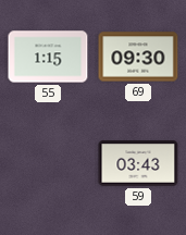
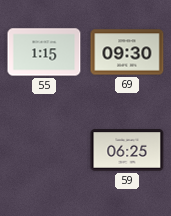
59: 03:43 -> 06:25 (127, 150)
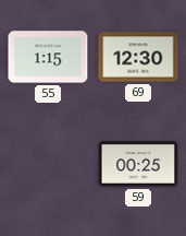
69: 09:30 -> 12:30 (138, 57)
59: 06:25 -> 00:25 (138, 164)
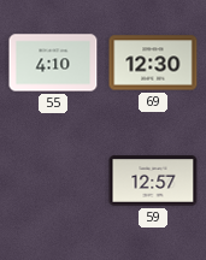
55: 1:15 -> 4:10 (53, 63)
59: 00:25 -> 12:57 (153, 181)
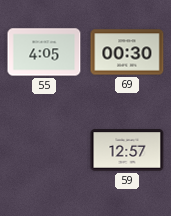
55: 4:10 -> 4:05 (44, 52)
69: 12:30 -> 00:30 (127, 52)
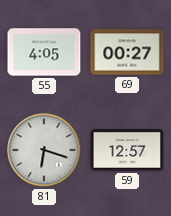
69: 00:30 -> 00:27 (127, 52)
81: none -> 6:18 (44, 150)
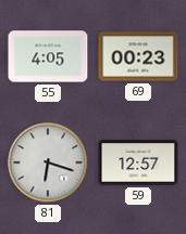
69: 00:27 -> 00:23 (138, 56)
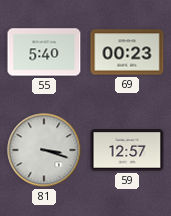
55: 4:05 -> 5:40 (44, 52)
81: 6:18 -> 3:18 (44, 150)
